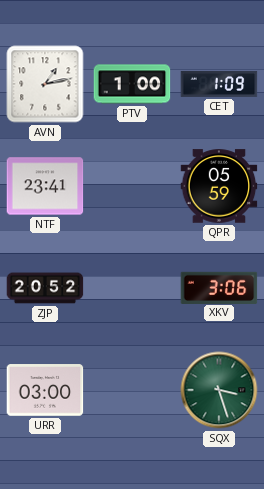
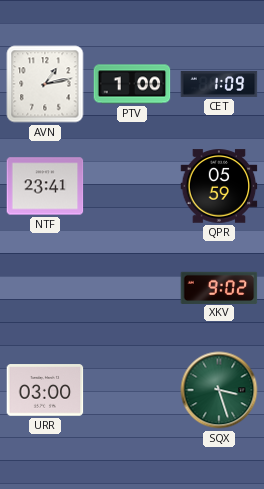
ZJP: 20:52 -> none (45, 288)
XKV: 3:06 -> 9:02 (219, 287)
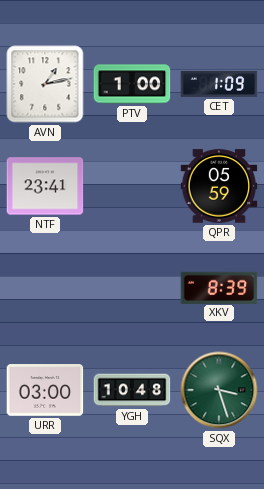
XKV: 9:02 -> 8:39 (219, 287)
YGH: none -> 10:48 (132, 390)
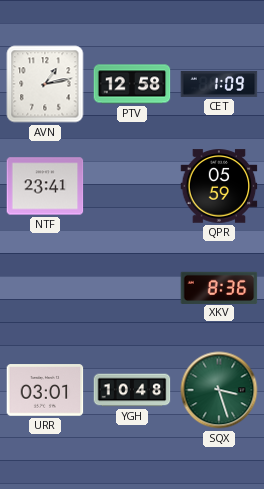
PTV: 1:00 -> 12:58 (132, 84)
XKV: 8:39 -> 8:36 (219, 287)
URR: 03:00 -> 03:01 (45, 390)
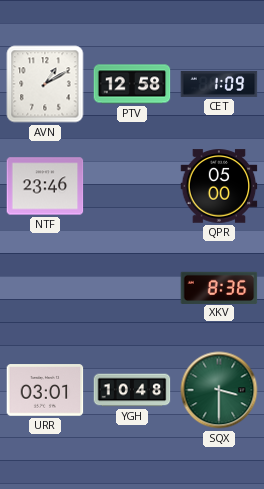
AVN: 1:13 -> 1:10 (45, 84)
NTF: 23:41 -> 23:46 (45, 186)
QPR: 05:59 -> 05:00 (219, 186)
SQX: 3:27 -> 3:30 (219, 390)
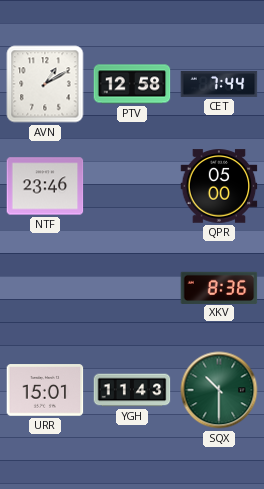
CET: 1:09 -> 7:44 (219, 84)
URR: 03:01 -> 15:01 (45, 390)
YGH: 10:48 -> 11:43 (132, 390)
SQX: 3:30 -> 10:30 (219, 390)
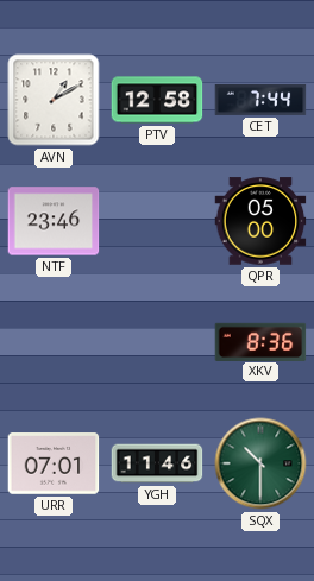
URR: 15:01 -> 07:01 (54, 463)
YGH: 11:43 -> 11:46 (157, 463)
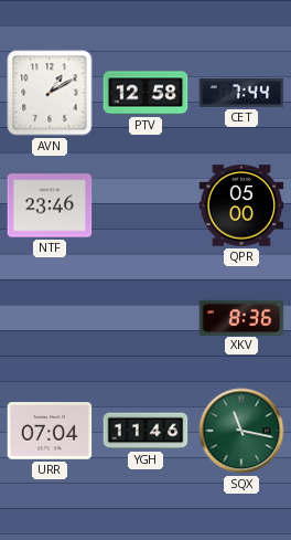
URR: 07:01 -> 07:04 (50, 431)
SQX: 10:30 -> 11:17 (241, 431)
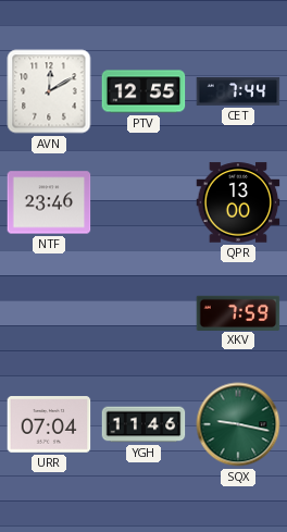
AVN: 1:10 -> 12:10 (49, 91)
PTV: 12:58 -> 12:55 (143, 91)
QPR: 05:00 -> 13:00 (238, 202)
XKV: 8:36 -> 7:59 (238, 312)
SQX: 11:17 -> 9:17 (238, 424)
